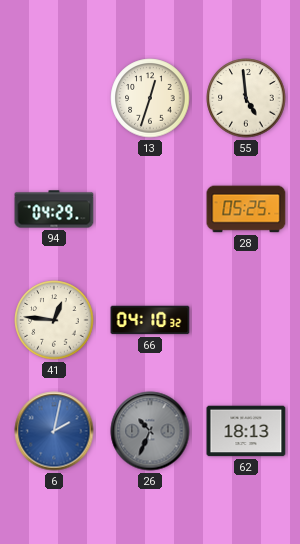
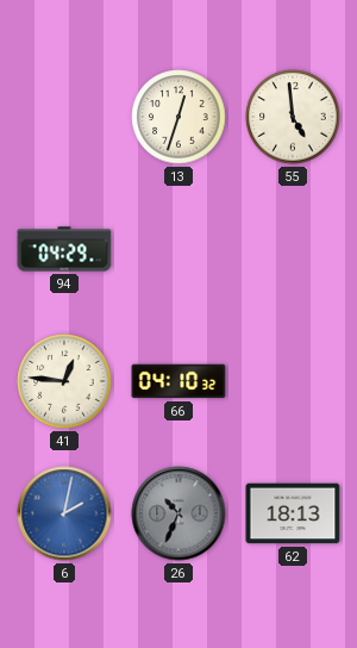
28: 05:25 -> none (246, 209)
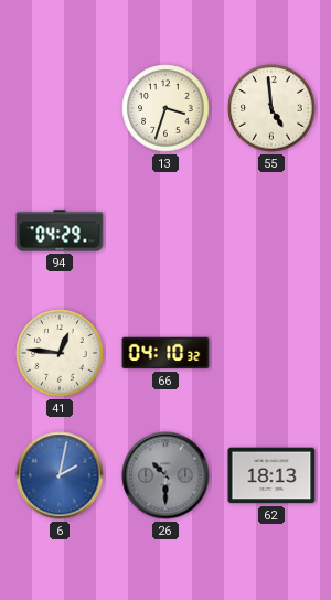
13: 12:33 -> 3:33 (165, 108)
26: 10:34 -> 10:30 (165, 475)
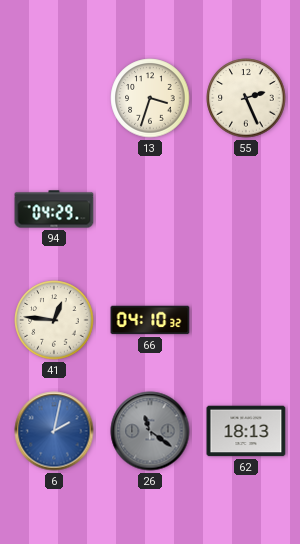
55: 4:59 -> 2:26 (246, 98)
26: 10:30 -> 11:21 (150, 431)
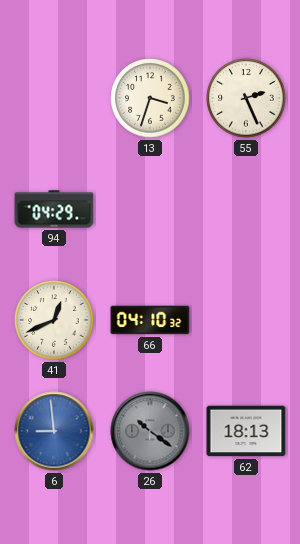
41: 12:46 -> 12:41 (54, 320)
6: 2:02 -> 8:59 (54, 431)
26: 11:21 -> 10:21 (150, 431)
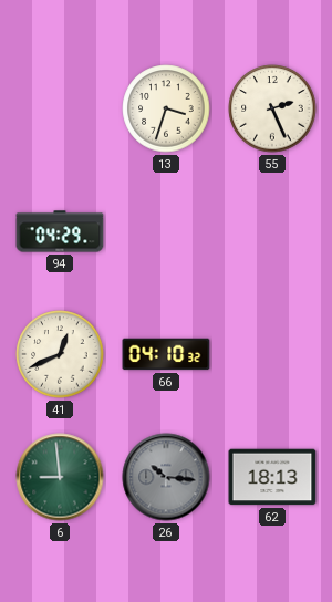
6 dial: blue -> green (60, 477)
26: 10:21 -> 10:16 (166, 477)
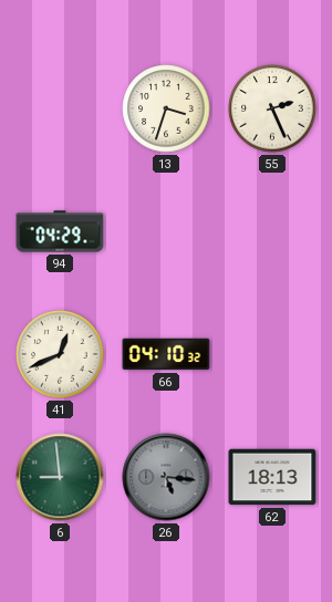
26: 10:16 -> 5:16 (166, 477)
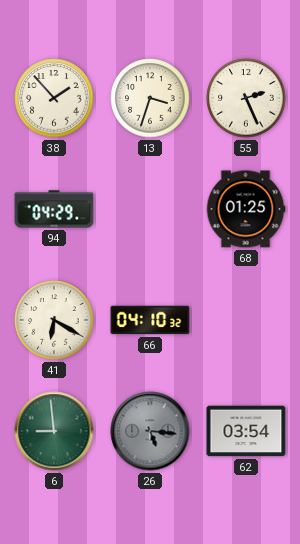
38: none -> 1:53 (54, 98)
68: none -> 01:25 (246, 209)
41: 12:41 -> 6:20 (54, 320)
62: 18:13 -> 03:54 (246, 431)
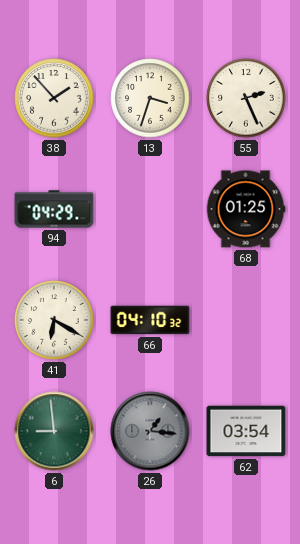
26: 5:16 -> 1:16 (150, 431)
